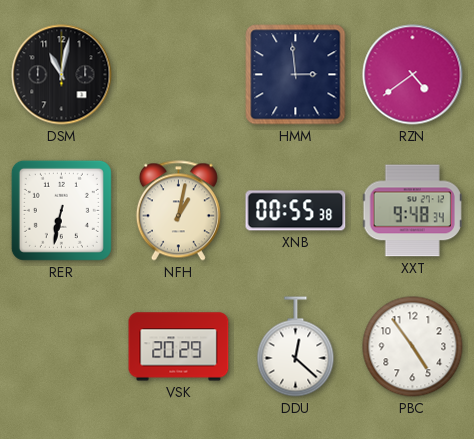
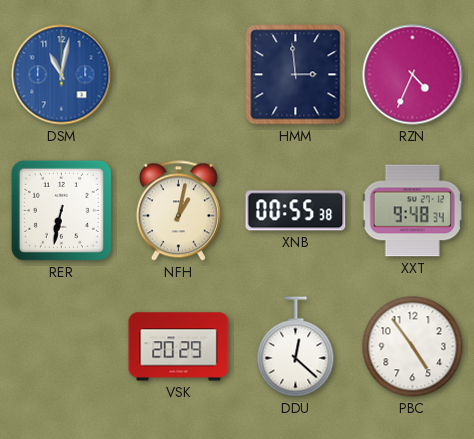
DSM dial: black -> blue (62, 75)
RZN: 4:39 -> 4:34 (413, 75)
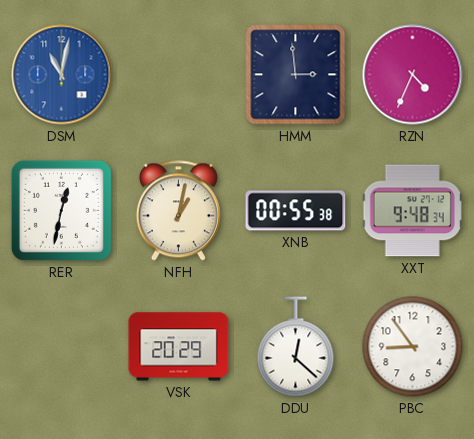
RER: 6:32 -> 12:32 (61, 210)
PBC: 4:54 -> 8:54 (413, 347)
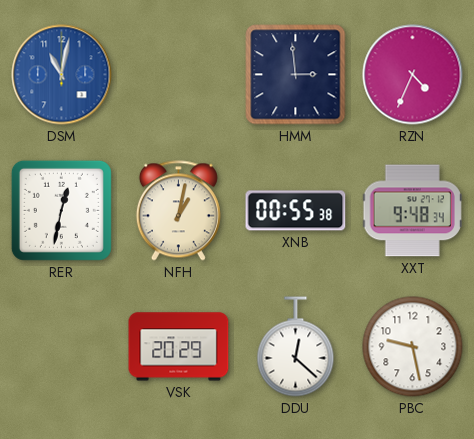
PBC: 8:54 -> 9:28 (413, 347)
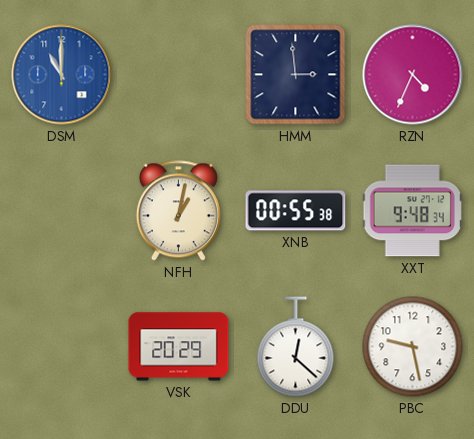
DSM: 11:02 -> 11:00 (62, 75)
RER: 12:32 -> none (61, 210)
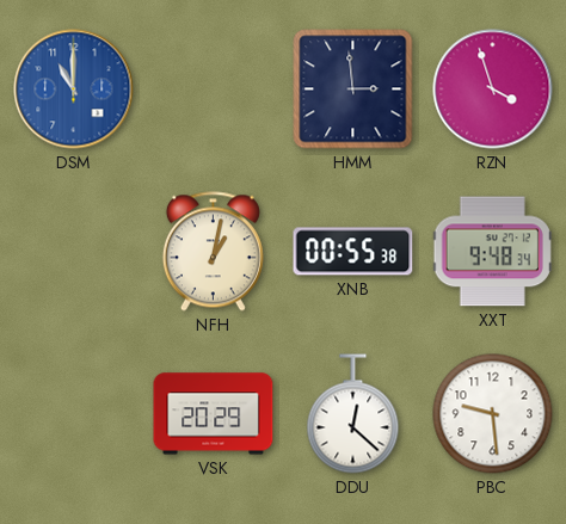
RZN: 4:34 -> 3:57 (493, 90)
PBC: 9:28 -> 9:29 (493, 414)
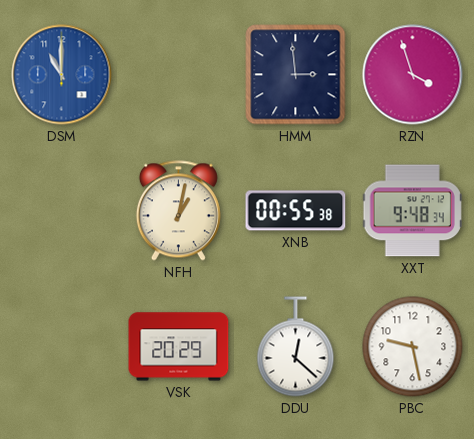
PBC: 9:29 -> 9:28 (413, 347)
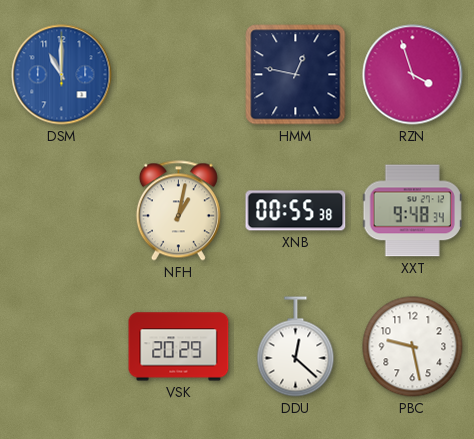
HMM: 2:59 -> 12:47 (296, 75)
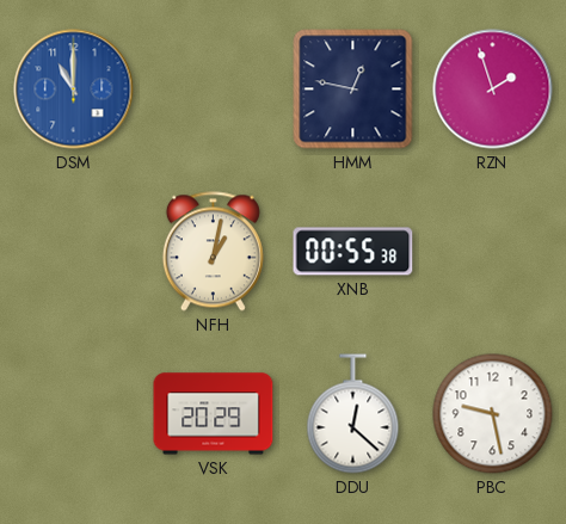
RZN: 3:57 -> 1:57 (493, 90)
XXT: 9:48 -> none (412, 211)
